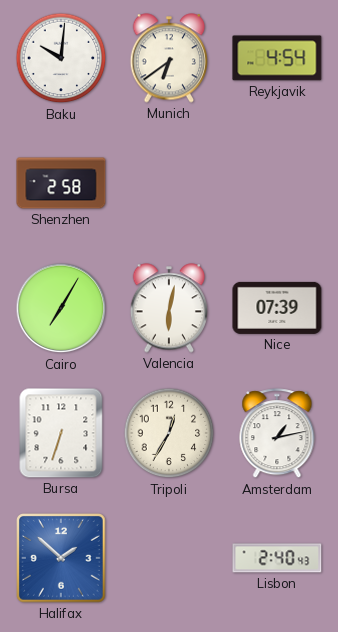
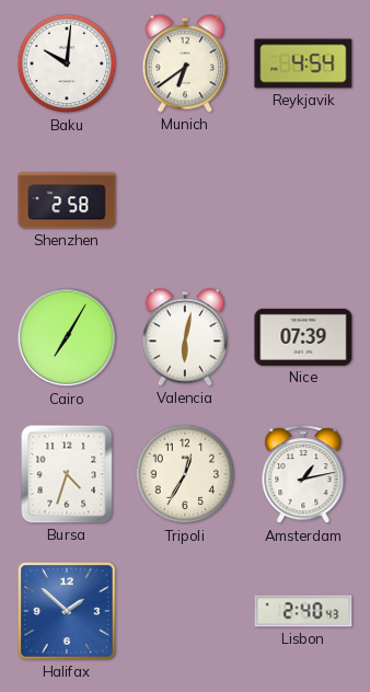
Bursa: 6:33 -> 4:33 (67, 474)
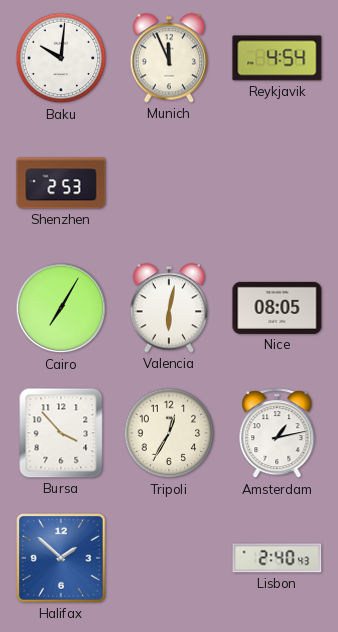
Munich: 6:39 -> 11:56 (169, 58)
Shenzhen: 2:58 -> 2:53 (61, 183)
Nice: 07:39 -> 08:05 (277, 308)
Bursa: 4:33 -> 3:53 (61, 433)
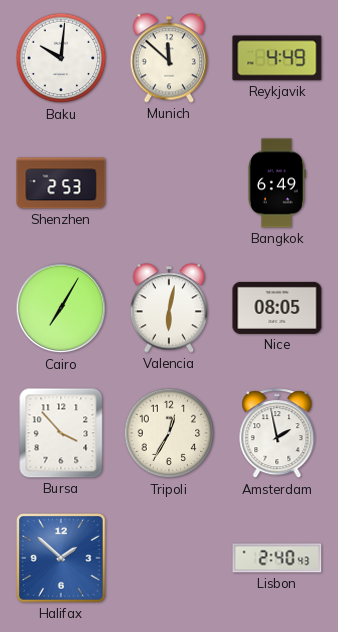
Munich: 11:56 -> 11:52 (169, 58)
Reykjavik: 4:54 -> 4:49 (277, 58)
Bangkok: none -> 6:49 (277, 183)
Amsterdam: 1:13 -> 1:58 (277, 434)
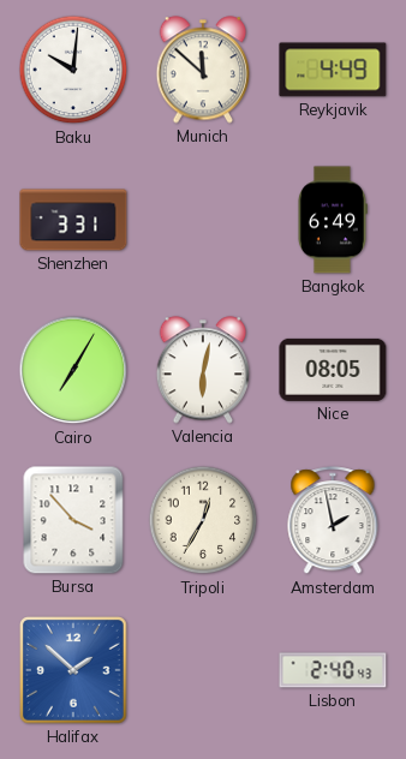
Shenzhen: 2:53 -> 3:31 (73, 220)
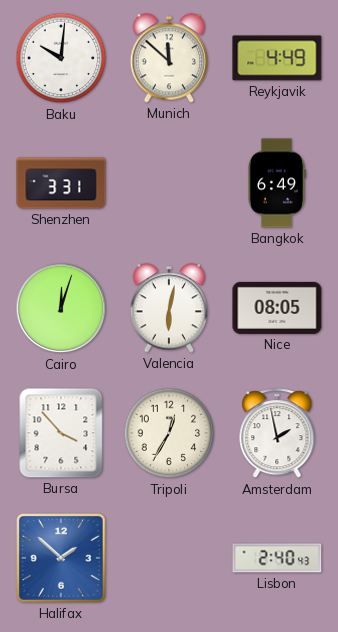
Cairo: 7:05 -> 12:03 (61, 308)
